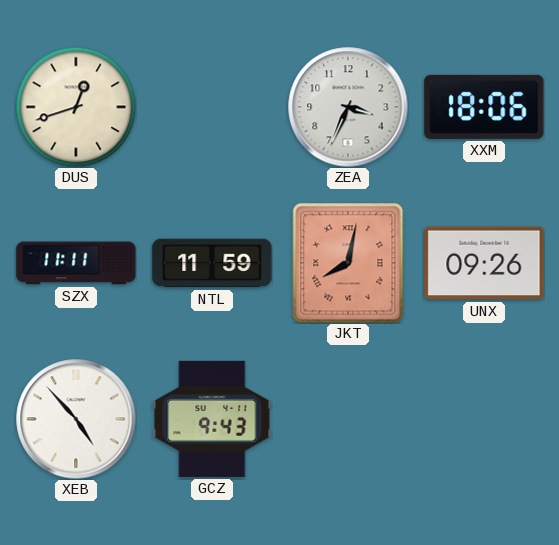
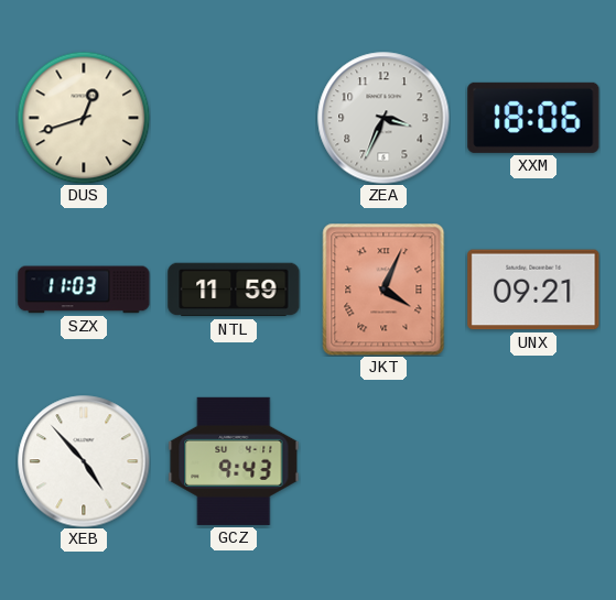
SZX: 11:11 -> 11:03 (84, 290)
JKT: 8:02 -> 4:04 (383, 290)
UNX: 09:26 -> 09:21 (533, 290)
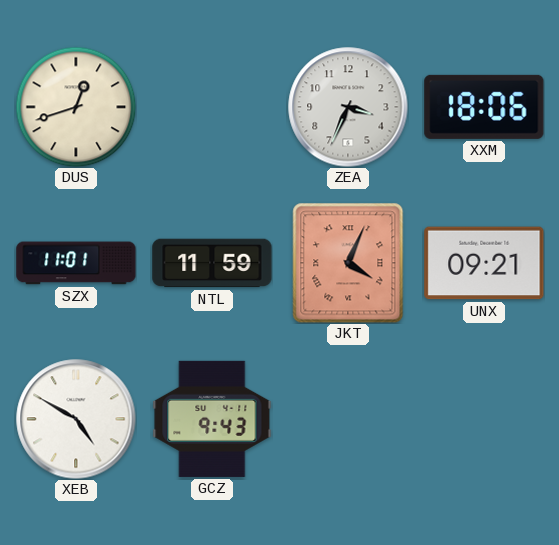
SZX: 11:03 -> 11:01 (76, 263)
XEB: 4:53 -> 4:50 (76, 419)
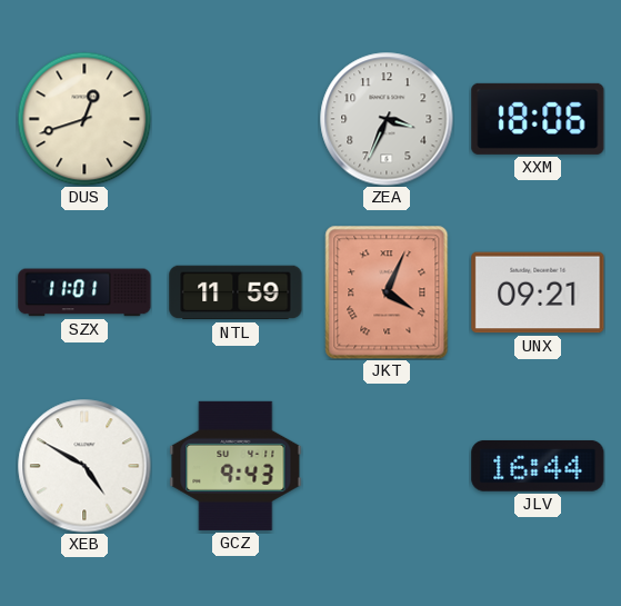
JLV: none -> 16:44 (538, 466)
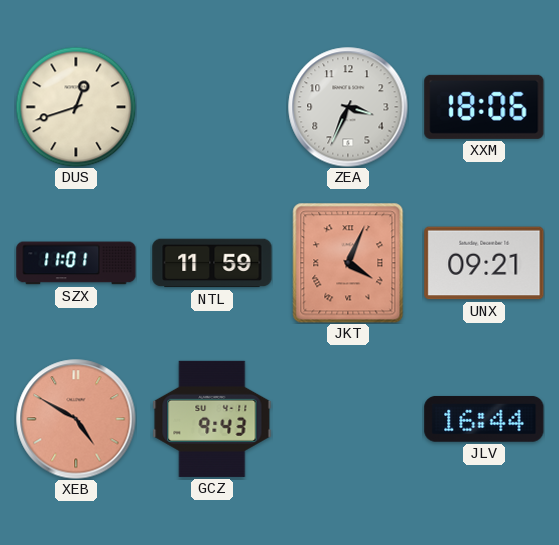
XEB dial: white -> salmon (76, 419)
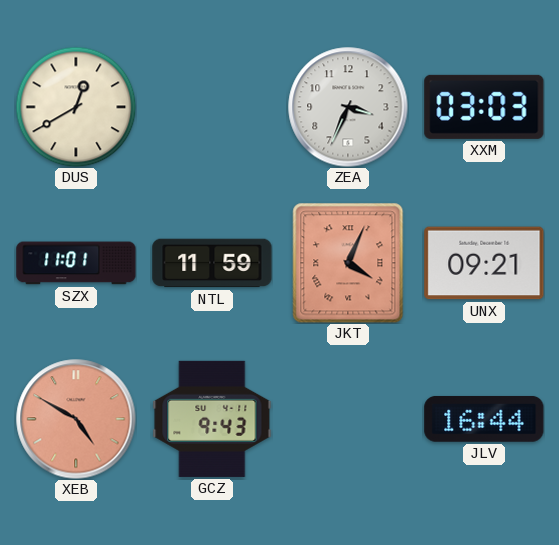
DUS: 12:42 -> 12:40 (76, 107)
XXM: 18:06 -> 03:03 (484, 107)
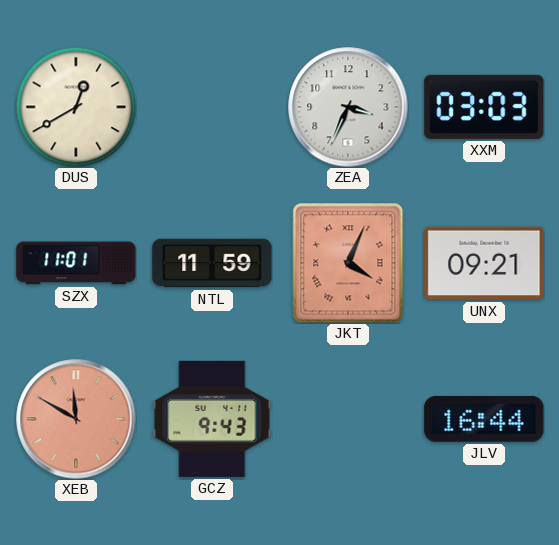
XEB: 4:50 -> 11:50 (76, 419)
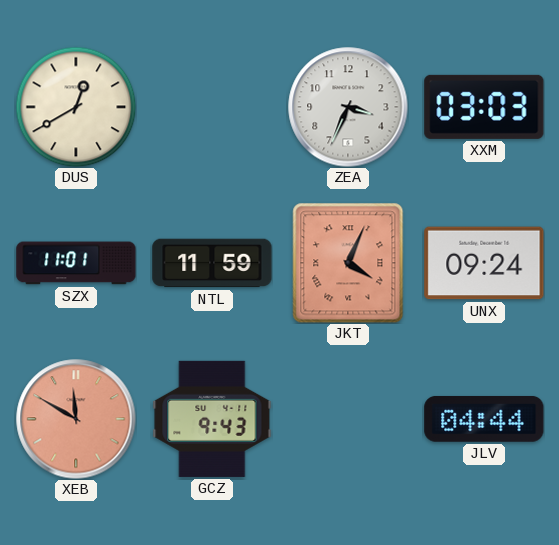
UNX: 09:21 -> 09:24 (484, 263)
JLV: 16:44 -> 04:44 (484, 419)
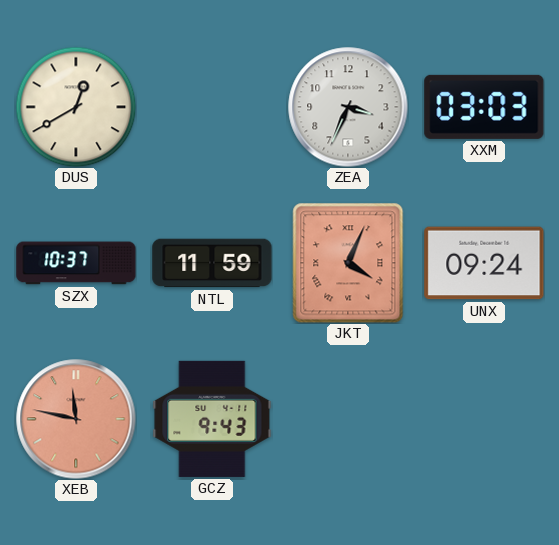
SZX: 11:01 -> 10:37 (76, 263)
XEB: 11:50 -> 11:47 (76, 419)
JLV: 04:44 -> none (484, 419)
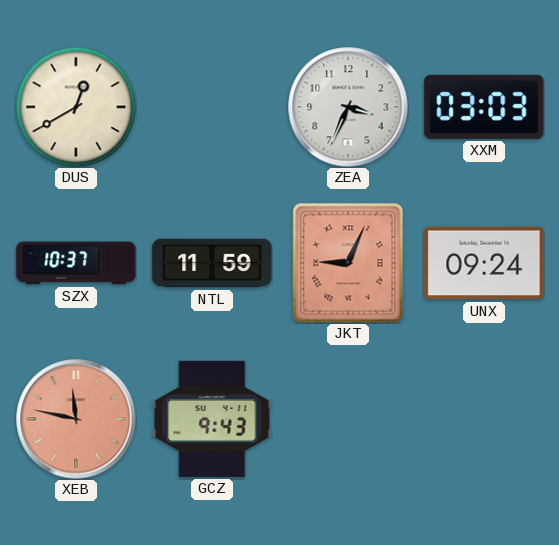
JKT: 4:04 -> 9:04 (348, 263)
